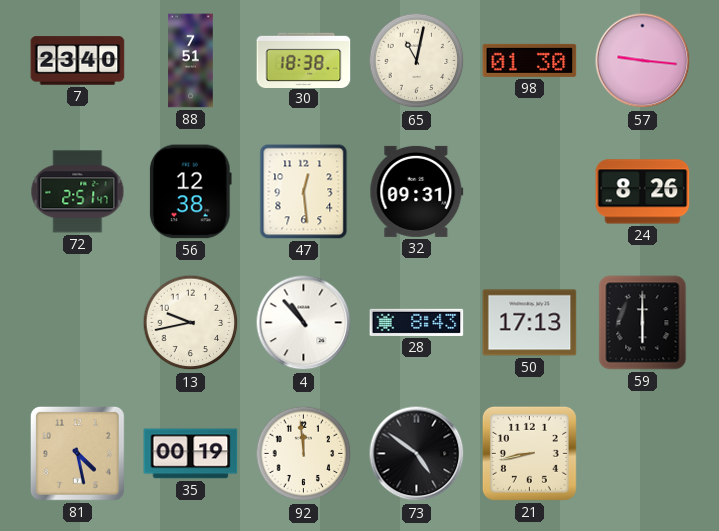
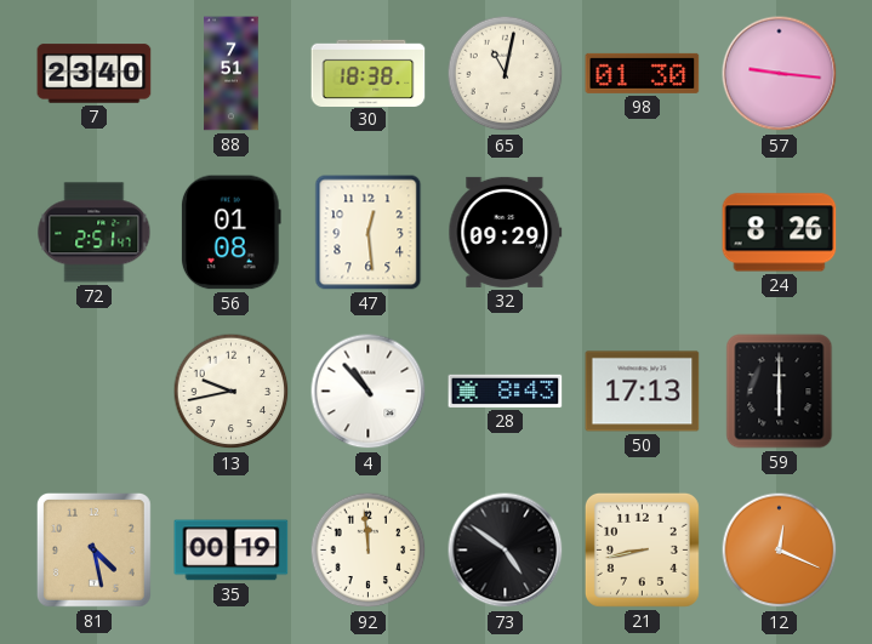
56: 12:38 -> 01:08 (230, 233)
32: 09:31 -> 09:29 (506, 232)
12: none -> 12:19 (780, 551)
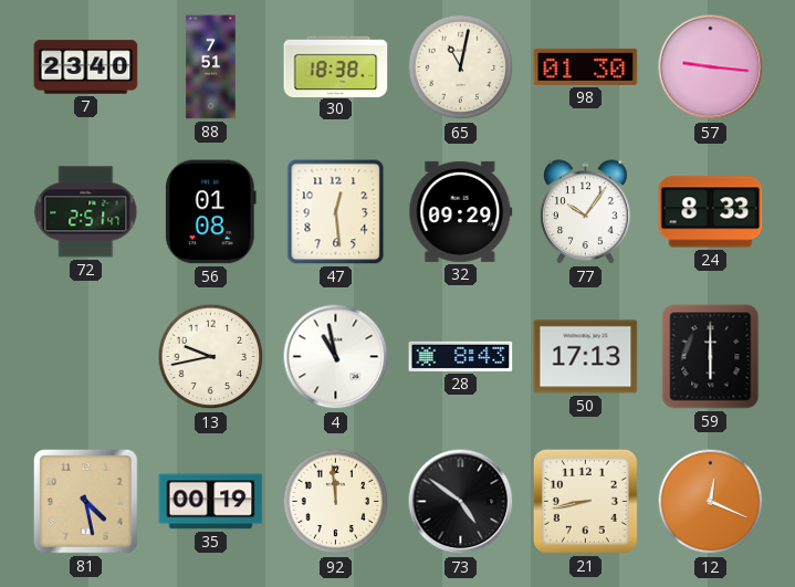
77: none -> 10:06 (586, 212)
24: 8:26 -> 8:33 (711, 212)
4: 10:53 -> 10:58 (336, 357)
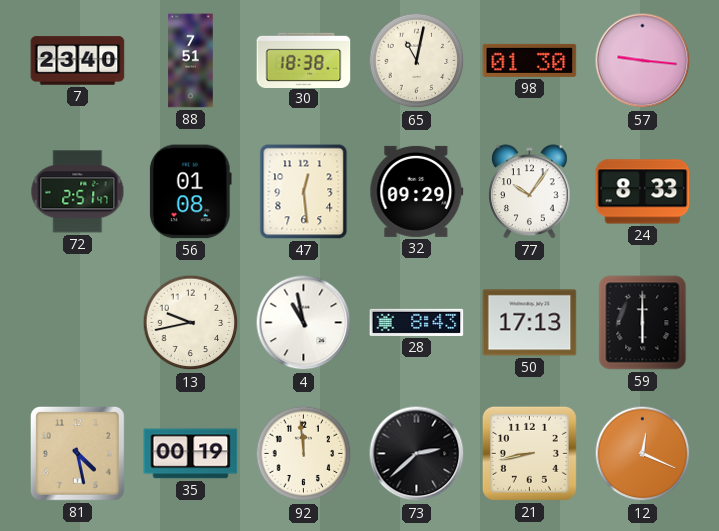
73: 4:51 -> 2:38 (417, 454)
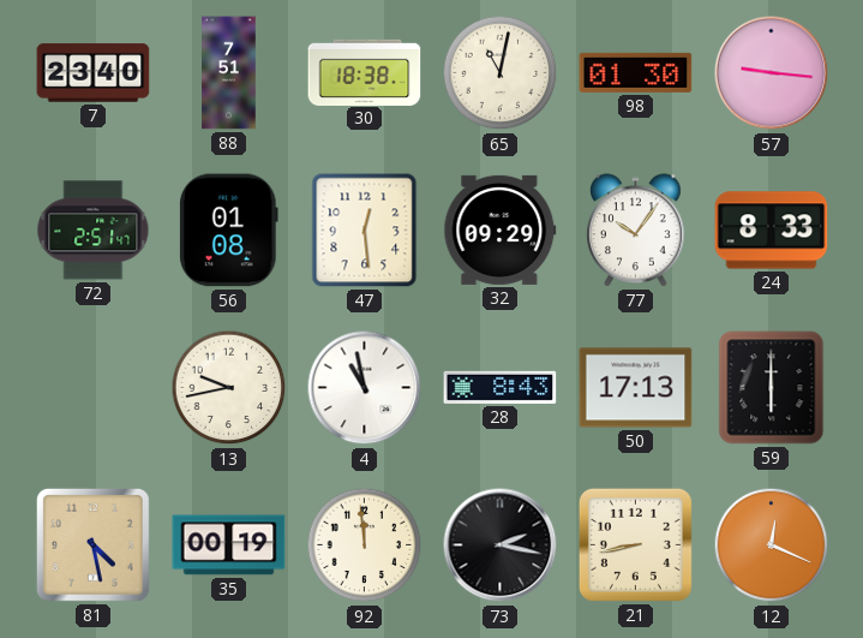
73: 2:38 -> 2:17 (501, 545)
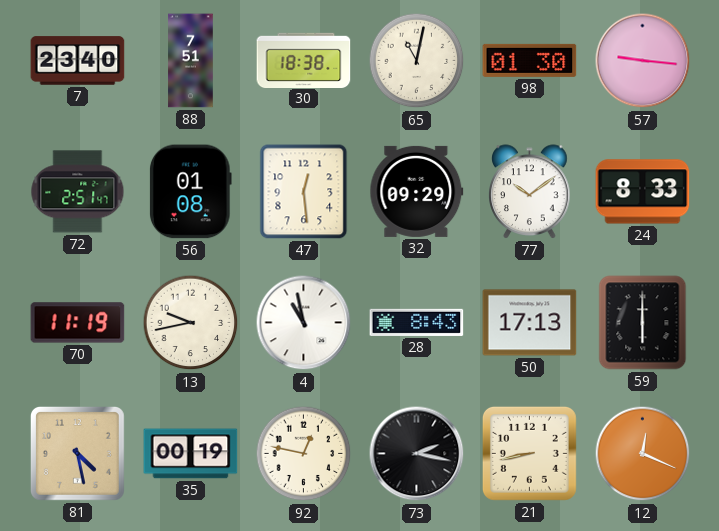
77: 10:06 -> 10:09 (530, 192)
70: none -> 11:19 (78, 323)
92: 11:59 -> 12:47 (304, 454)
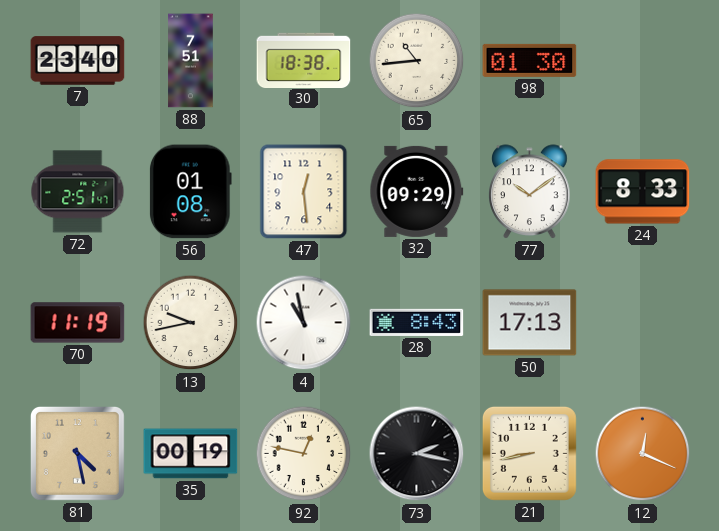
65: 11:02 -> 10:44 (417, 61)
57: 9:16 -> none (643, 61)
59: 6:00 -> none (643, 323)
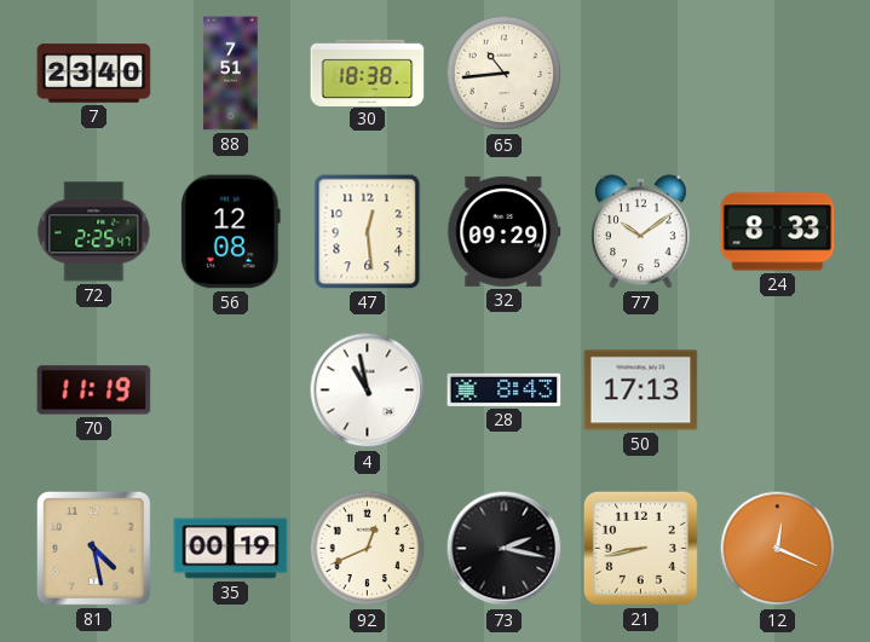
98: 01:30 -> none (530, 60)
72: 2:51 -> 2:25 (94, 232)
56: 01:08 -> 12:08 (230, 232)
13: 9:43 -> none (191, 323)
92: 12:47 -> 12:41 (368, 549)
